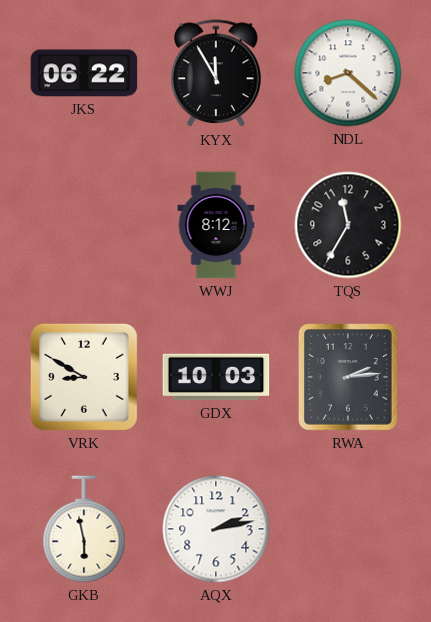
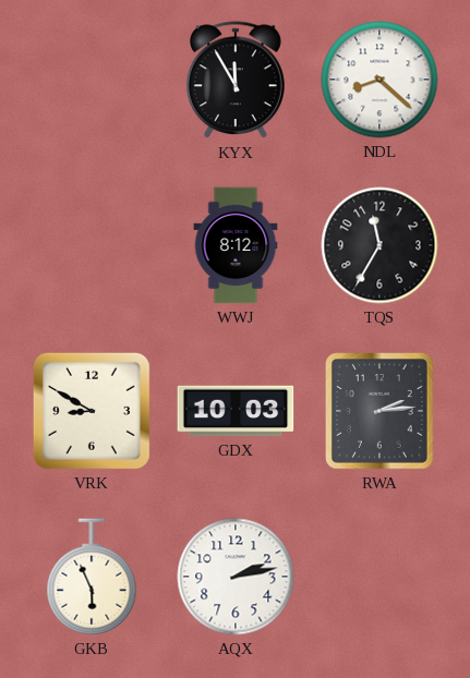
JKS: 06:22 -> none (84, 73)
GKB: 5:58 -> 5:56 (92, 577)
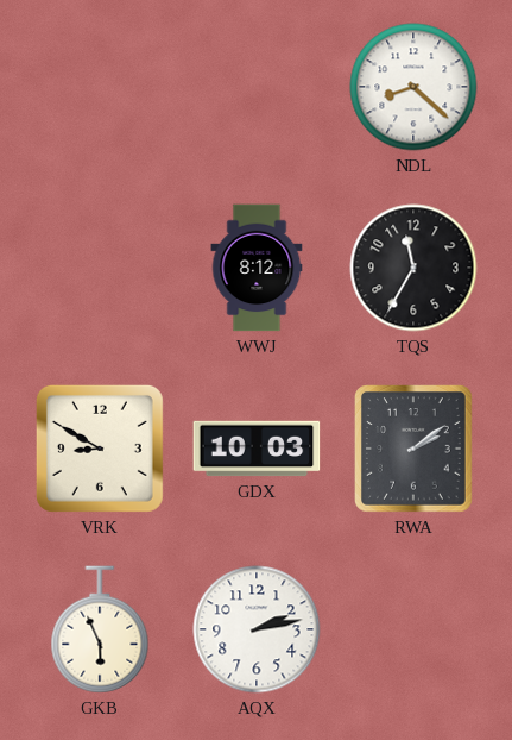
KYX: 11:55 -> none (237, 81)
RWA: 2:14 -> 2:09 (413, 449)
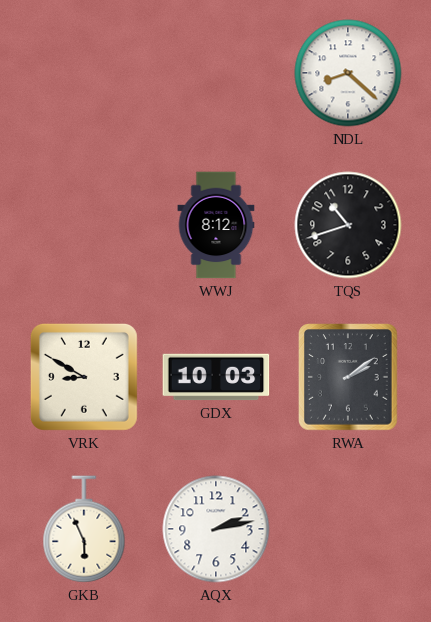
TQS: 11:35 -> 10:42 (348, 225)
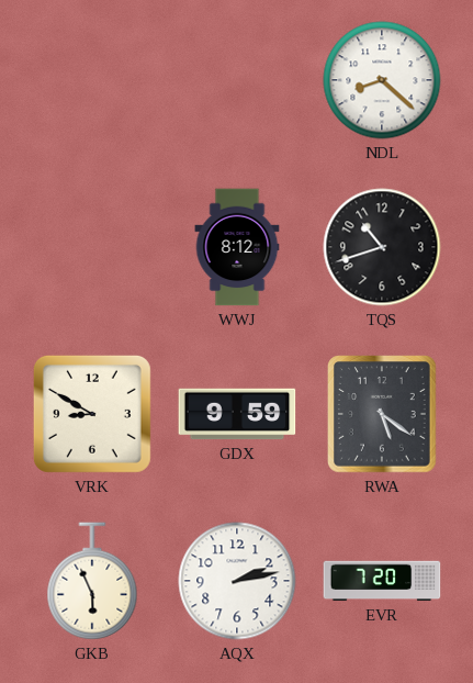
GDX: 10:03 -> 9:59 (237, 414)
RWA: 2:09 -> 5:21 (382, 414)
EVR: none -> 7:20 (382, 581)
